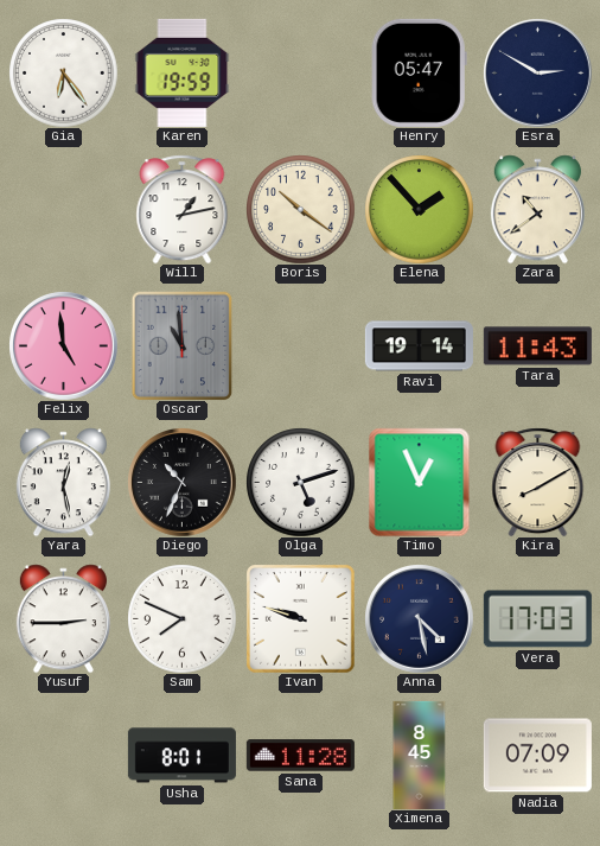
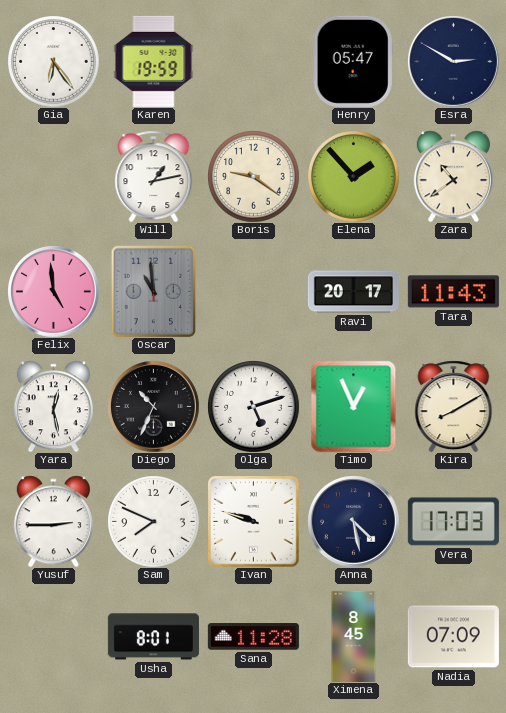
Boris: 10:21 -> 9:21 (253, 176)
Ravi: 19:14 -> 20:17 (353, 292)
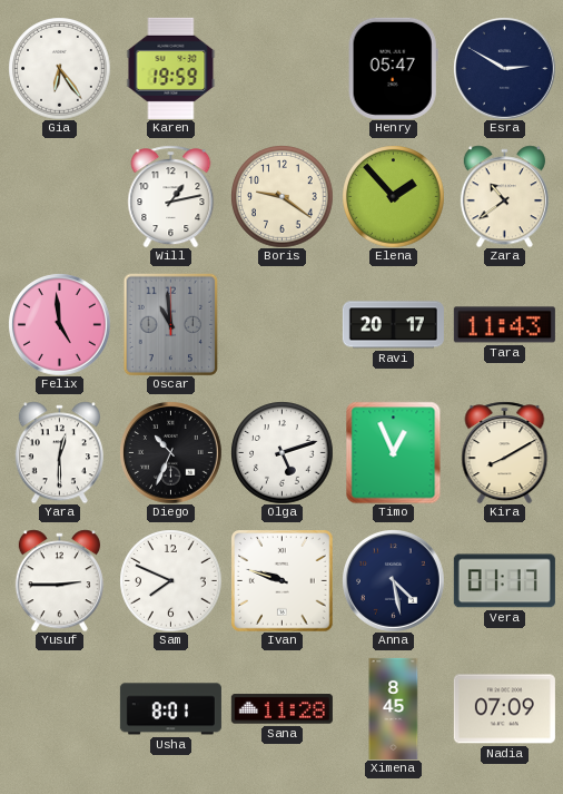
Yara: 12:28 -> 12:30 (59, 452)
Vera: 17:03 -> 01:17 (504, 581)
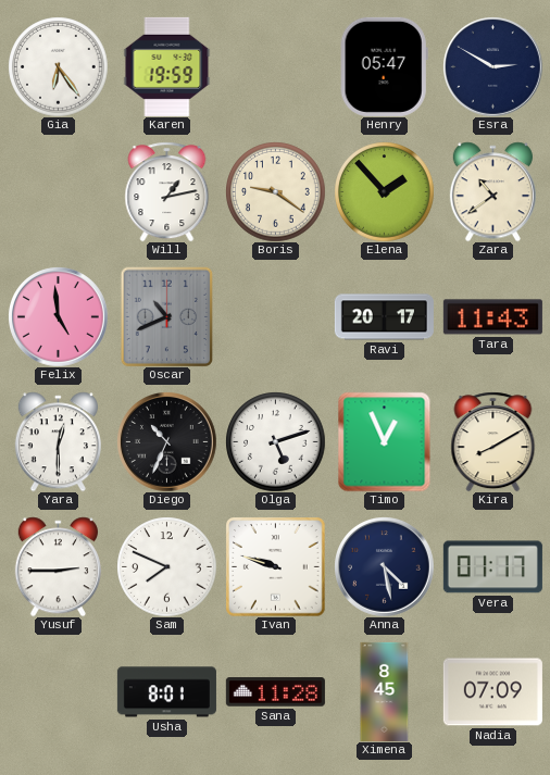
Oscar: 10:59 -> 10:41 (167, 316)
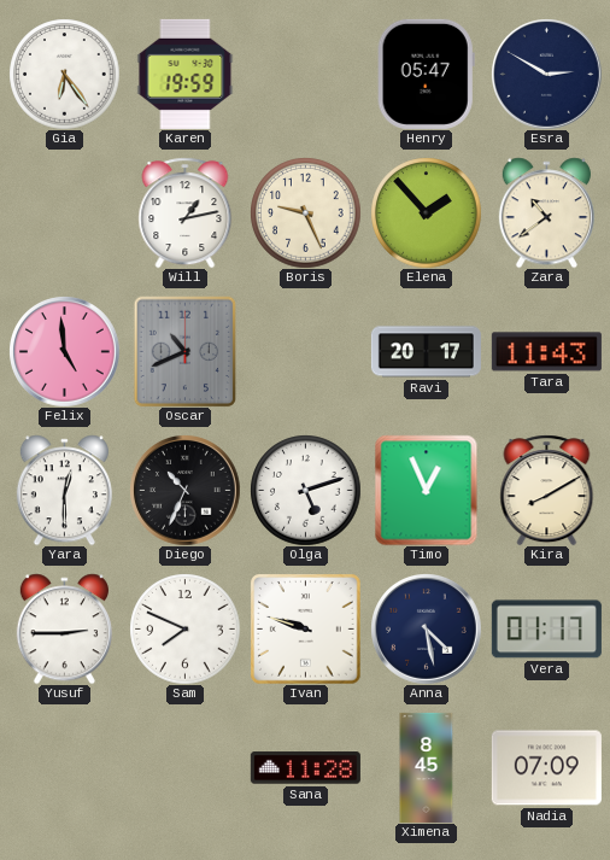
Boris: 9:21 -> 9:26 (305, 212)
Usha: 8:01 -> none (166, 692)
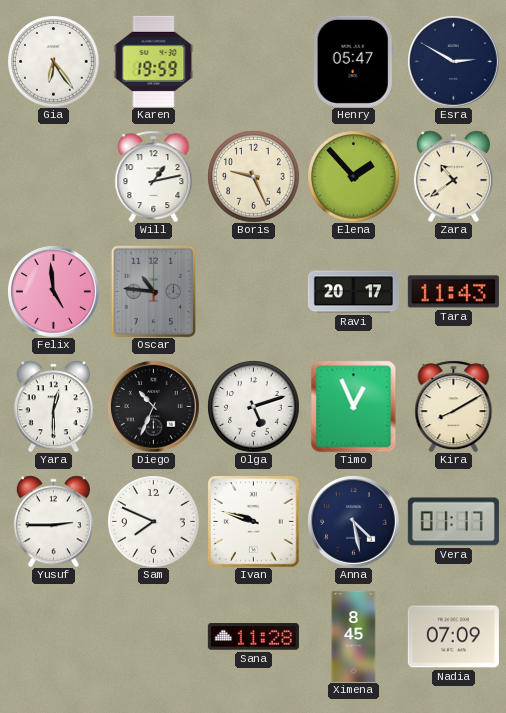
Oscar: 10:41 -> 10:46 (154, 291)
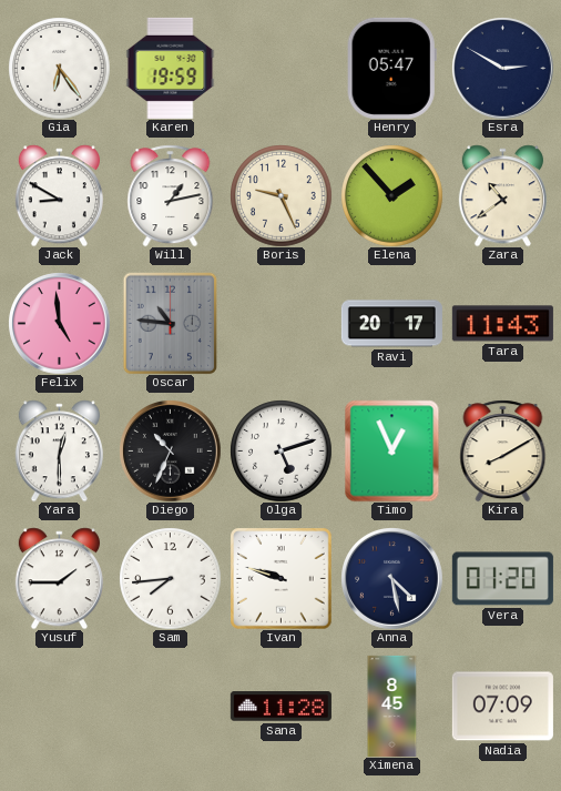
Jack: none -> 8:50 (59, 195)
Yusuf: 2:45 -> 1:45 (59, 578)
Sam: 7:49 -> 7:44 (170, 578)
Vera: 01:17 -> 01:20 (502, 579)
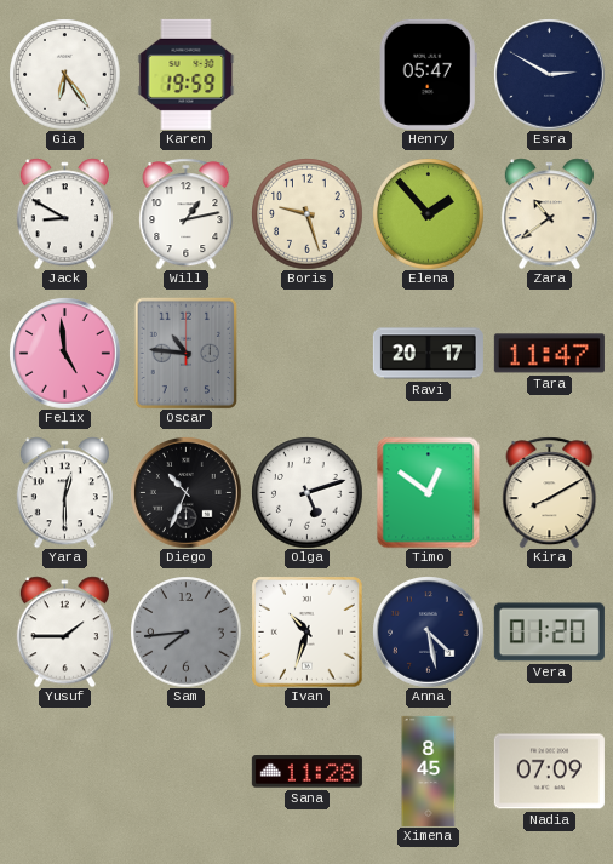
Boris: 9:26 -> 9:27 (306, 213)
Tara: 11:43 -> 11:47 (549, 354)
Timo: 12:56 -> 12:51 (429, 492)
Sam dial: white -> grey (185, 631)
Ivan: 9:48 -> 10:33 (308, 633)
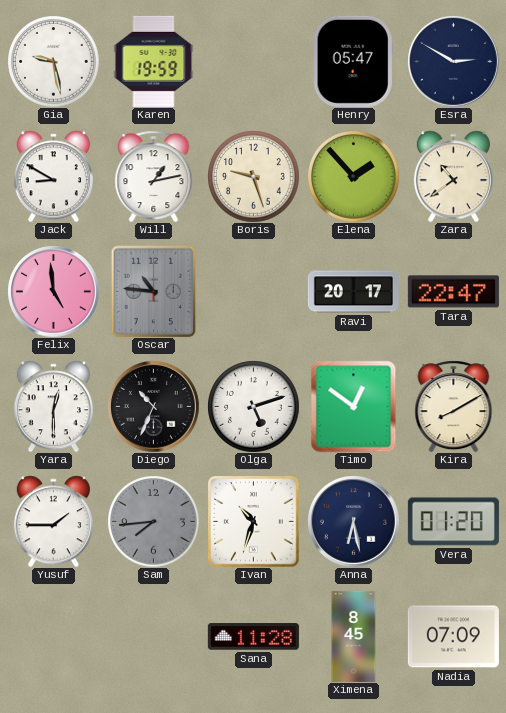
Gia: 6:24 -> 9:28 (53, 61)
Tara: 11:47 -> 22:47 (453, 292)
Anna: 4:28 -> 6:28 (354, 522)
